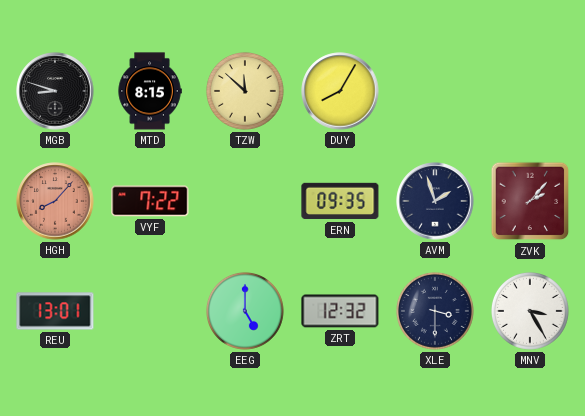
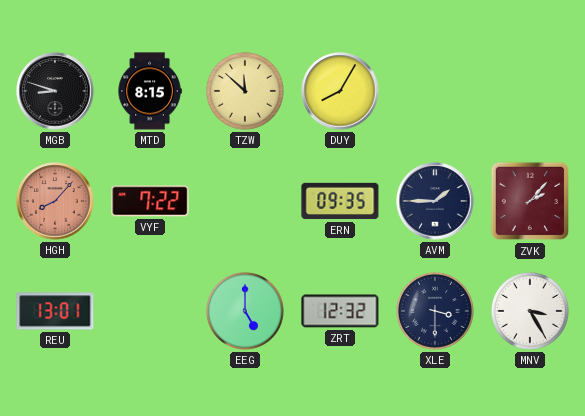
AVM: 1:57 -> 1:45 (435, 201)
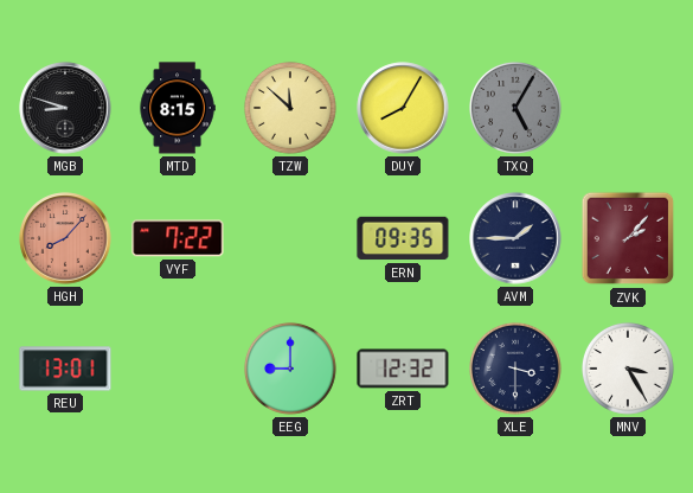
TXQ: none -> 5:05 (515, 108)
EEG: 5:00 -> 9:00 (290, 369)
